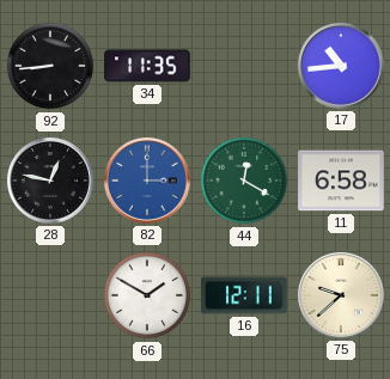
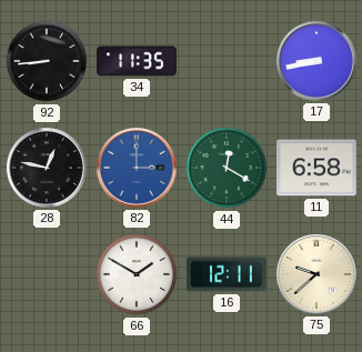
17: 10:44 -> 8:43 (316, 61)
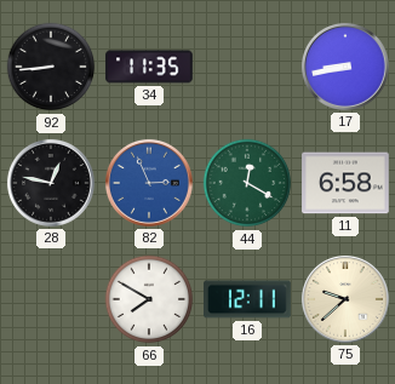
82: 3:00 -> 2:56 (149, 183)
66: 1:50 -> 7:50 (149, 299)
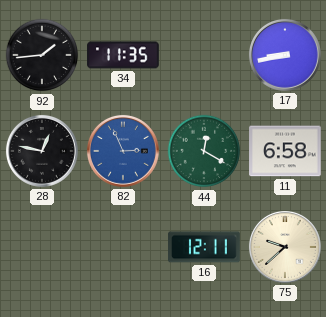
92: 8:44 -> 1:44 (42, 55)
66: 7:50 -> none (149, 299)
